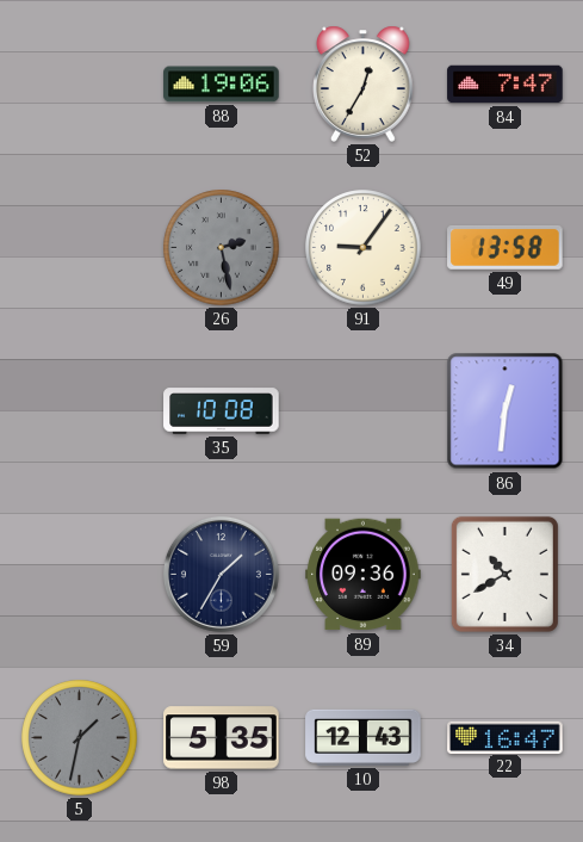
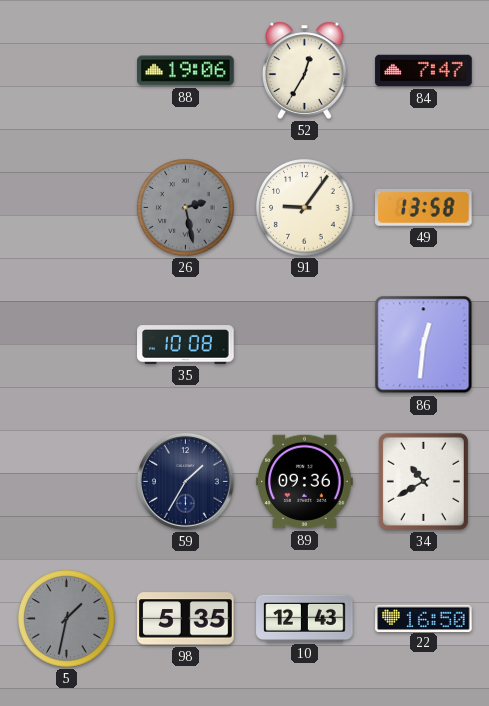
22: 16:47 -> 16:50 (424, 618)
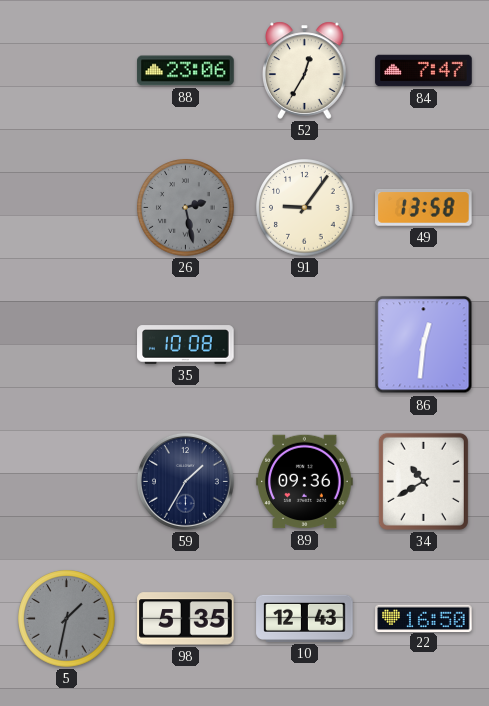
88: 19:06 -> 23:06 (186, 71)
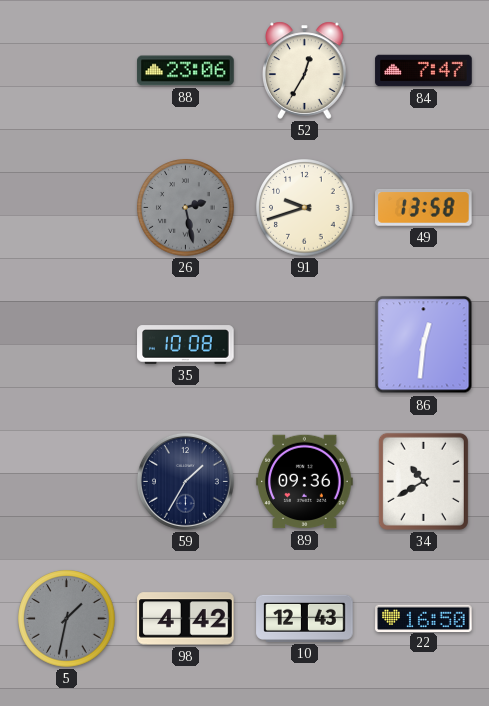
91: 9:06 -> 9:42 (305, 208)
98: 5:35 -> 4:42 (186, 619)
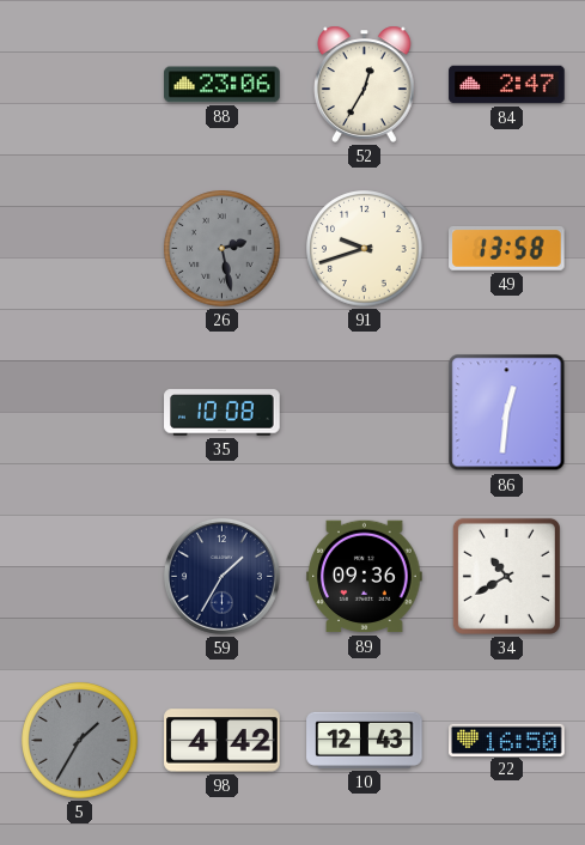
84: 7:47 -> 2:47 (507, 85)
5: 1:32 -> 1:35 (80, 741)
